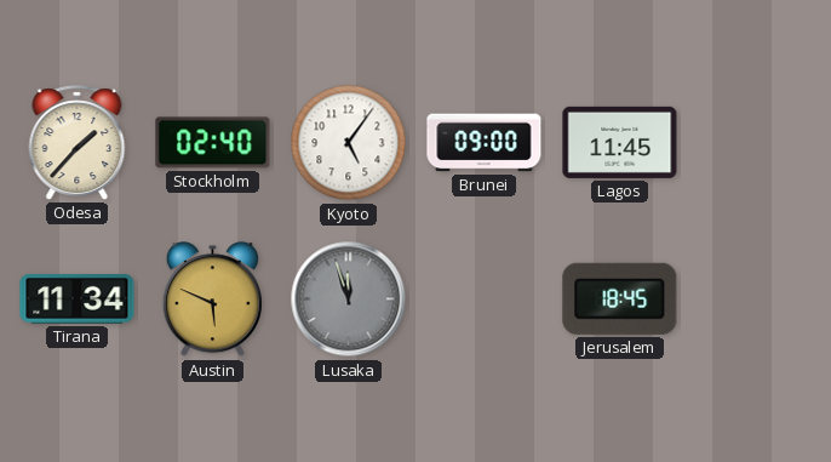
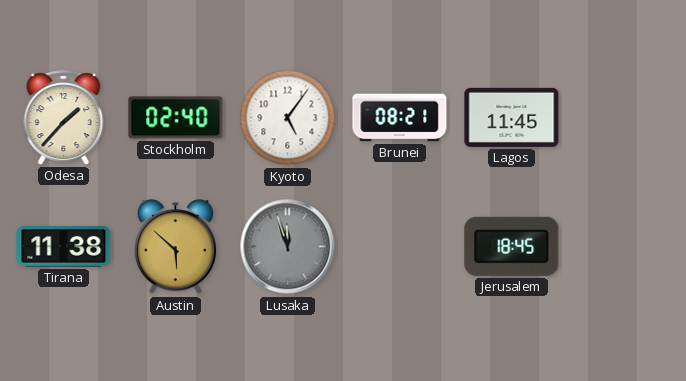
Brunei: 09:00 -> 08:21 (400, 118)
Tirana: 11:34 -> 11:38 (64, 247)
Austin: 5:49 -> 5:52 (175, 247)
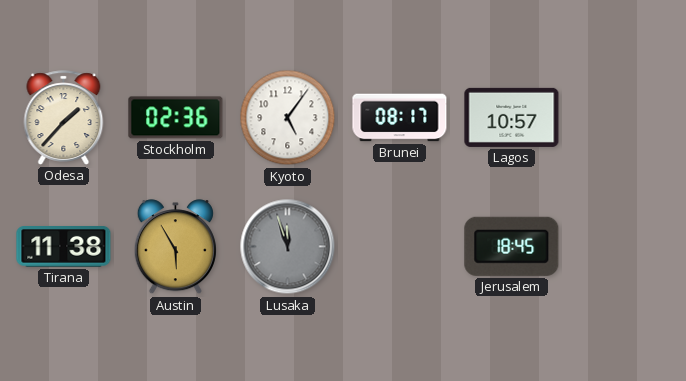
Stockholm: 02:40 -> 02:36 (176, 118)
Brunei: 08:21 -> 08:17 (400, 118)
Lagos: 11:45 -> 10:57 (512, 117)
Austin: 5:52 -> 5:55 (175, 247)
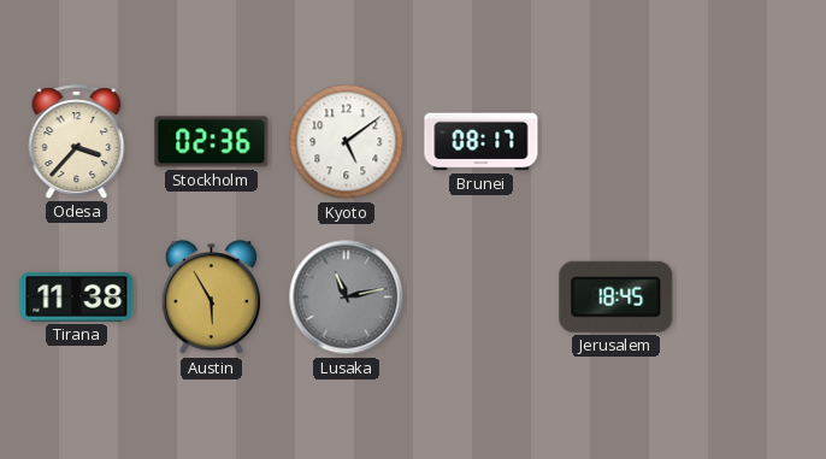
Odesa: 1:37 -> 3:37 (77, 142)
Kyoto: 5:06 -> 5:09 (347, 142)
Lagos: 10:57 -> none (512, 117)
Lusaka: 11:57 -> 11:13 (347, 298)
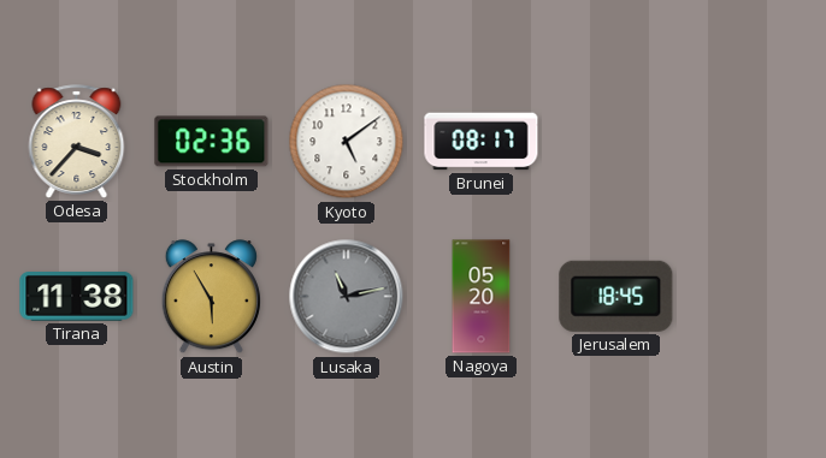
Nagoya: none -> 05:20 (482, 297)
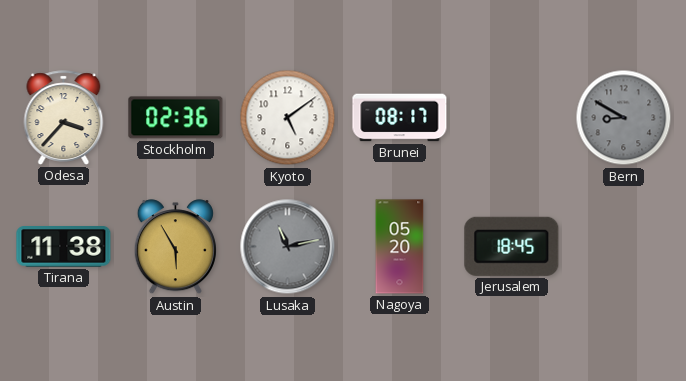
Bern: none -> 8:50 (624, 118)
